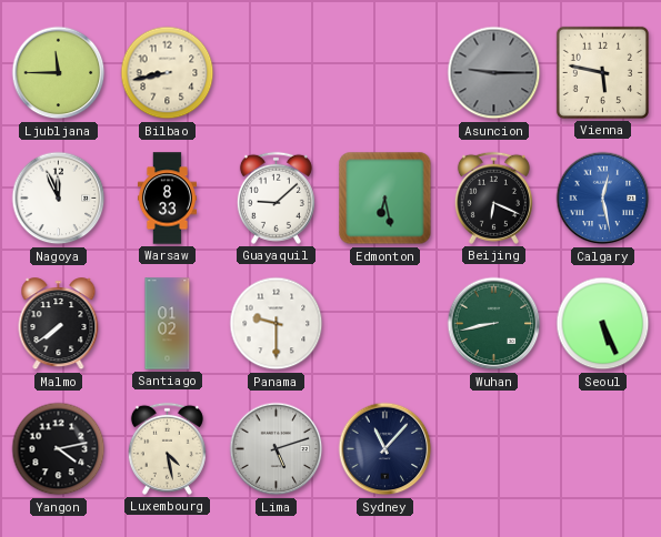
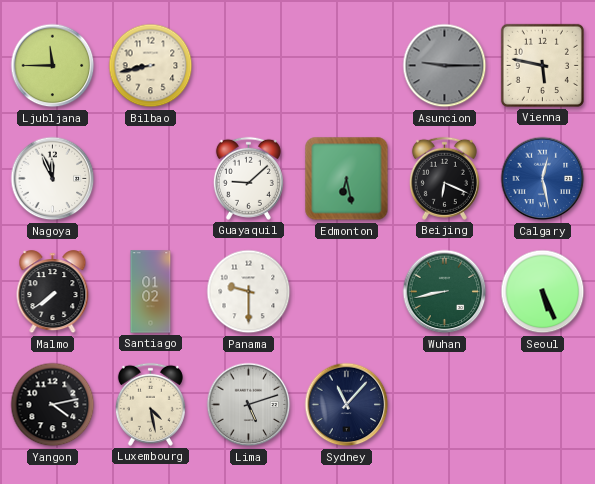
Warsaw: 8:33 -> none (167, 199)
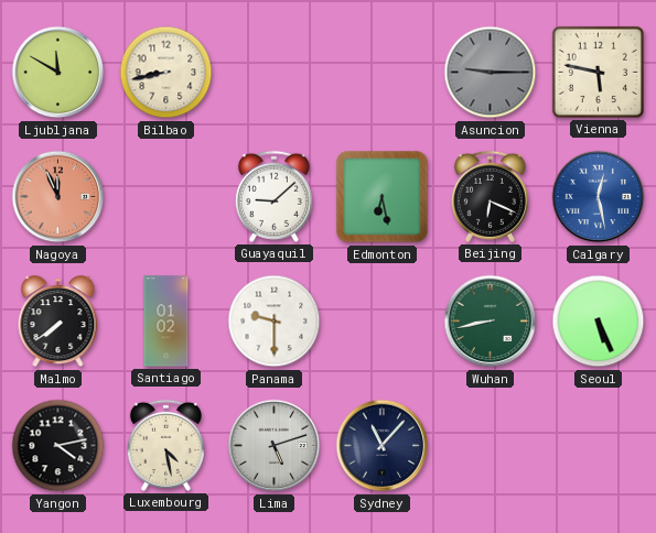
Ljubljana: 11:45 -> 11:50 (58, 73)
Nagoya dial: white -> salmon (58, 197)
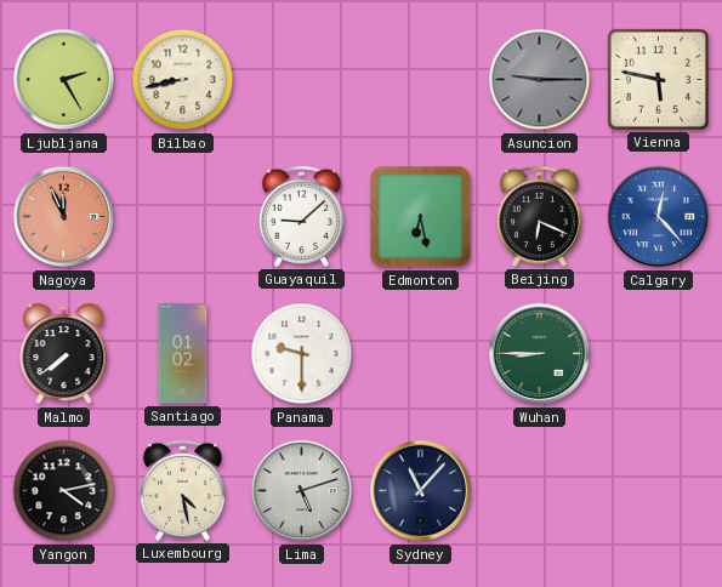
Ljubljana: 11:50 -> 2:25 (64, 80)
Calgary: 12:28 -> 12:23 (659, 217)
Wuhan: 8:43 -> 8:45 (540, 354)
Seoul: 5:26 -> none (599, 322)
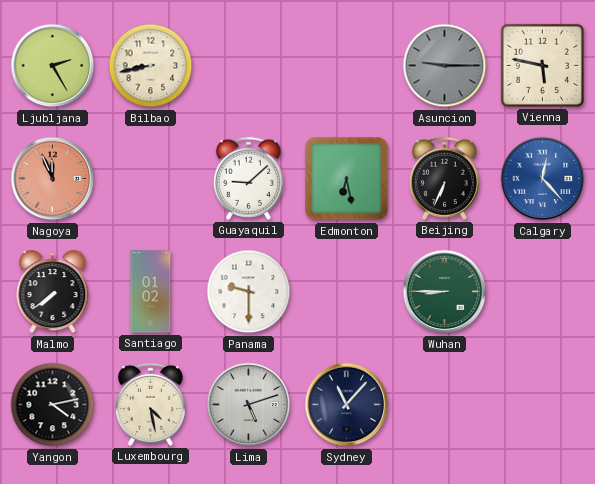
Beijing: 6:19 -> 6:34 (444, 178)
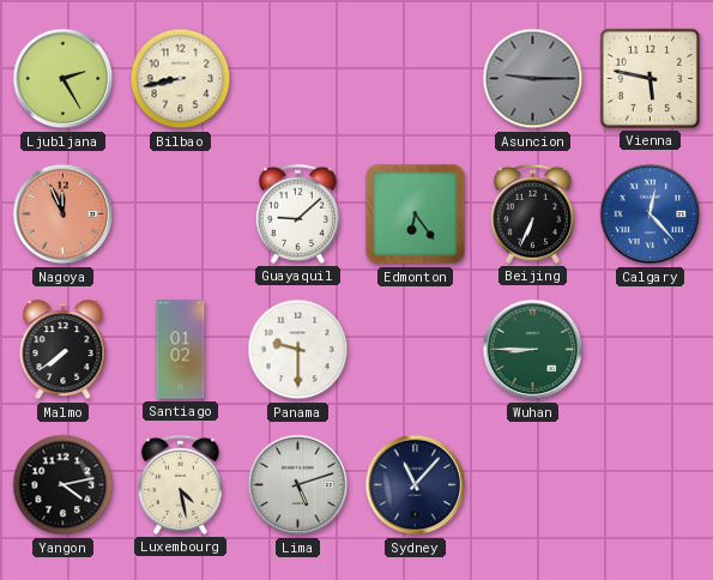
Edmonton: 6:28 -> 6:24 (416, 215)
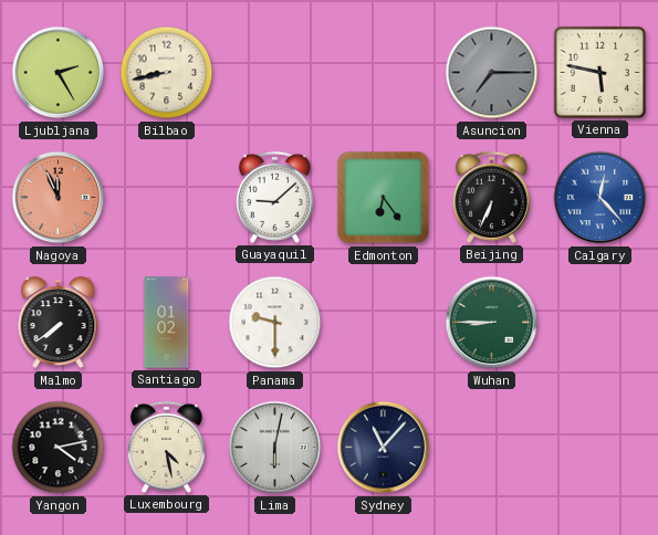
Asuncion: 9:15 -> 7:15 (492, 73)
Lima: 5:12 -> 6:02 (275, 448)
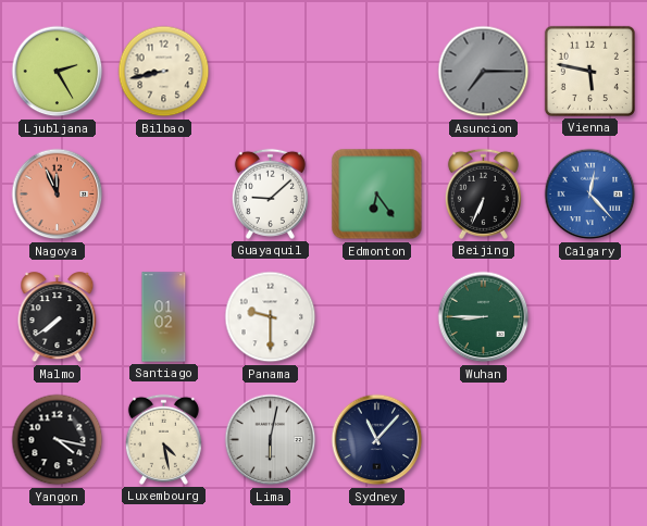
Yangon: 4:13 -> 4:17 (58, 440)
